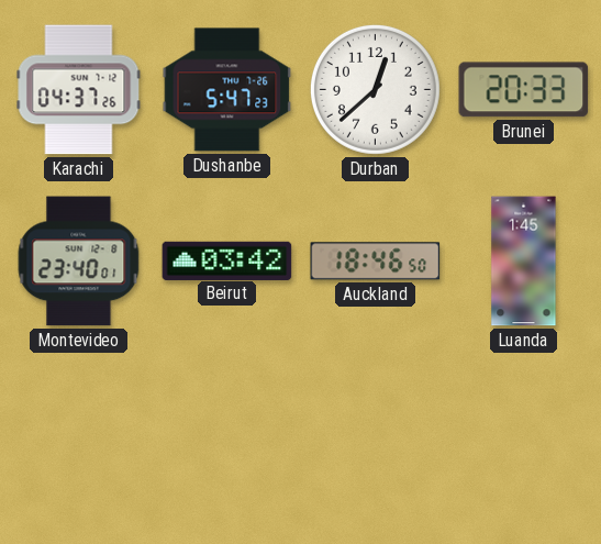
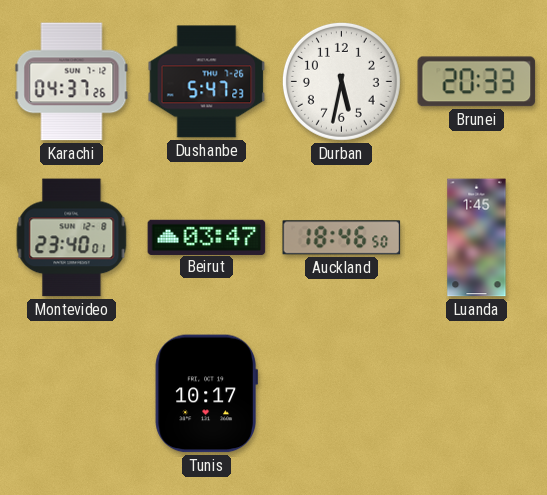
Durban: 12:38 -> 5:32 (341, 81)
Beirut: 03:42 -> 03:47 (207, 237)
Tunis: none -> 10:17 (206, 394)
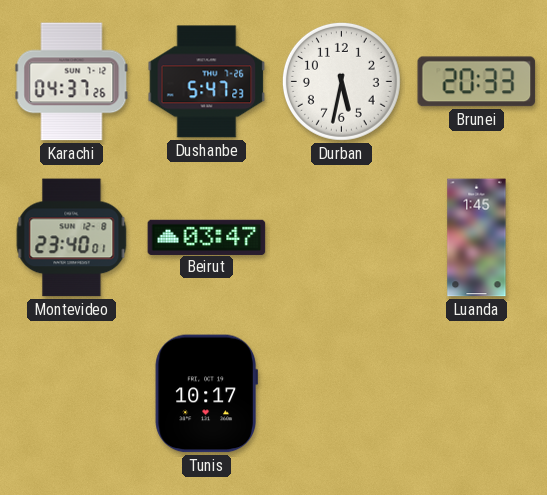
Auckland: 18:46 -> none (342, 238)
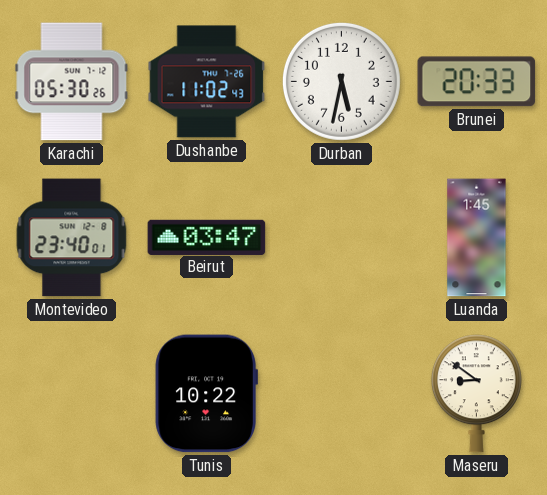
Karachi: 04:37 -> 05:30 (72, 82)
Dushanbe: 5:47 -> 11:02 (207, 82)
Tunis: 10:17 -> 10:22 (206, 394)
Maseru: none -> 8:51 (476, 394)
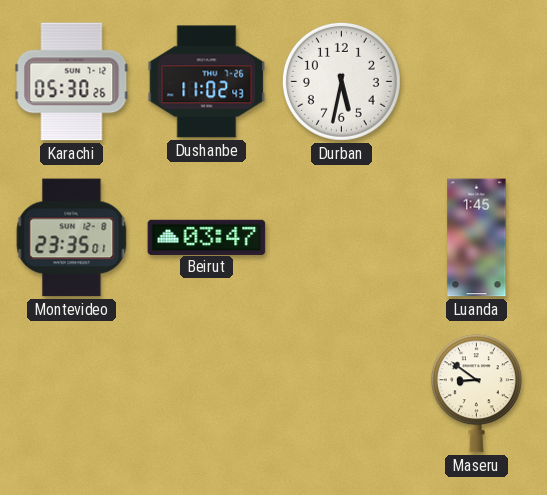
Brunei: 20:33 -> none (477, 82)
Montevideo: 23:40 -> 23:35 (72, 238)
Tunis: 10:22 -> none (206, 394)
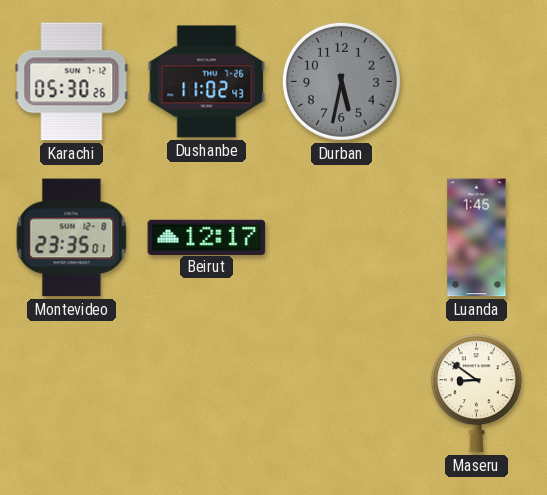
Durban dial: white -> grey (341, 81)
Beirut: 03:47 -> 12:17 (207, 237)
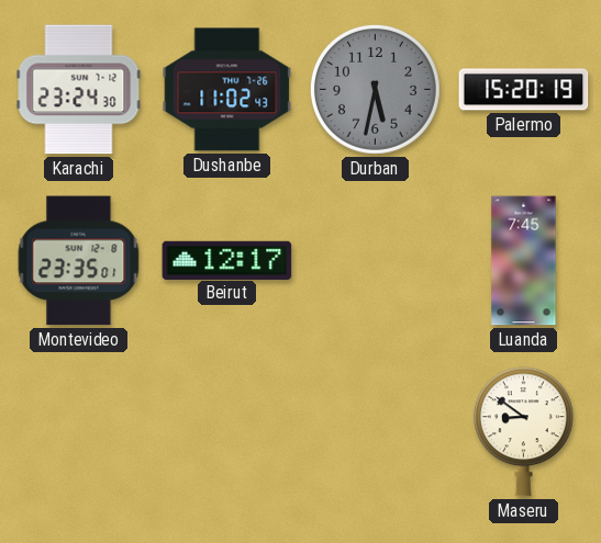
Karachi: 05:30 -> 23:24 (79, 90)
Palermo: none -> 15:20 (524, 90)
Luanda: 1:45 -> 7:45 (524, 261)
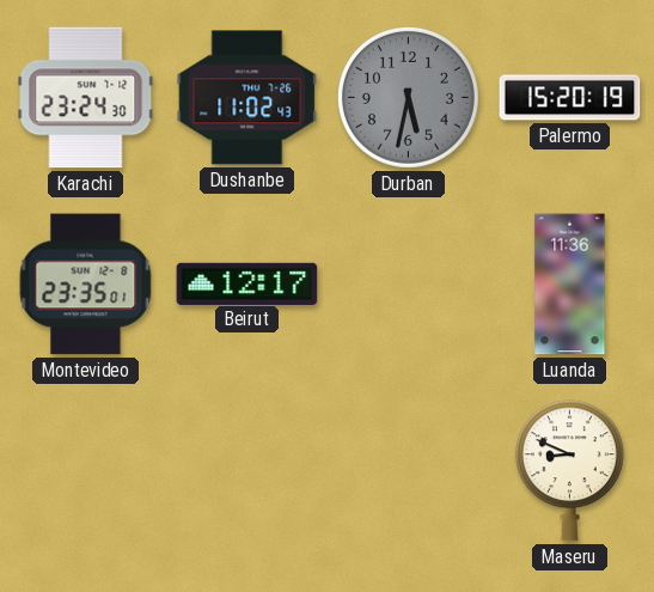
Luanda: 7:45 -> 11:36 (570, 285)
Maseru: 8:51 -> 8:49 (569, 471)
